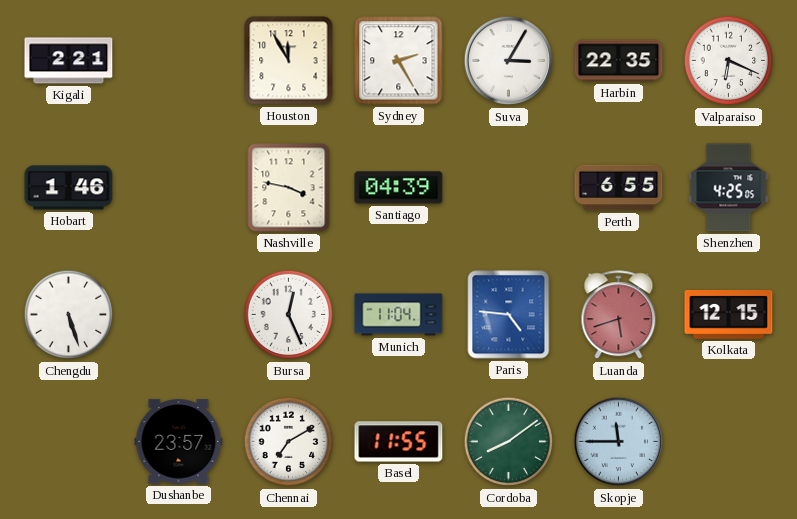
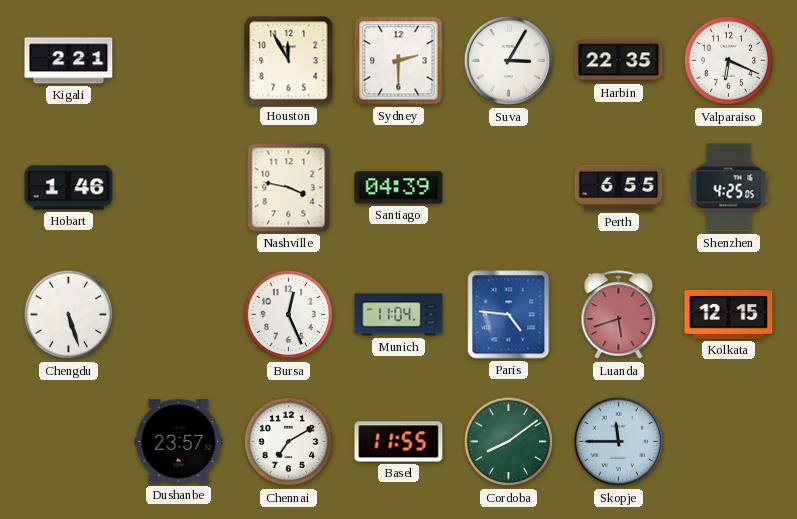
Sydney: 2:25 -> 2:30 (399, 61)
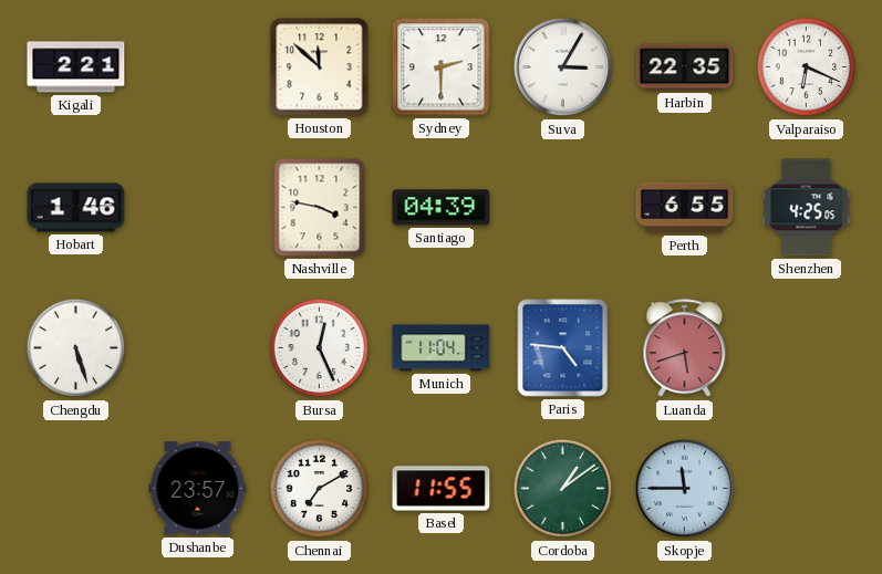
Houston: 11:55 -> 11:52 (320, 67)
Kolkata: 12:15 -> none (729, 315)
Cordoba: 8:09 -> 1:09 (563, 489)
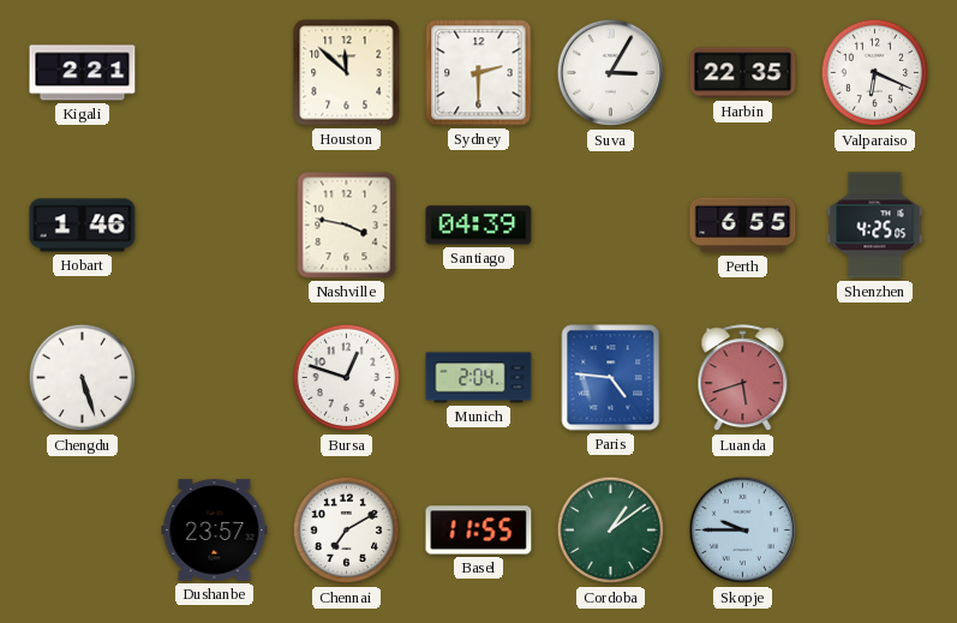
Bursa: 12:26 -> 12:48 (347, 378)
Munich: 11:04 -> 2:04 (479, 378)
Skopje: 11:45 -> 9:45 (743, 531)
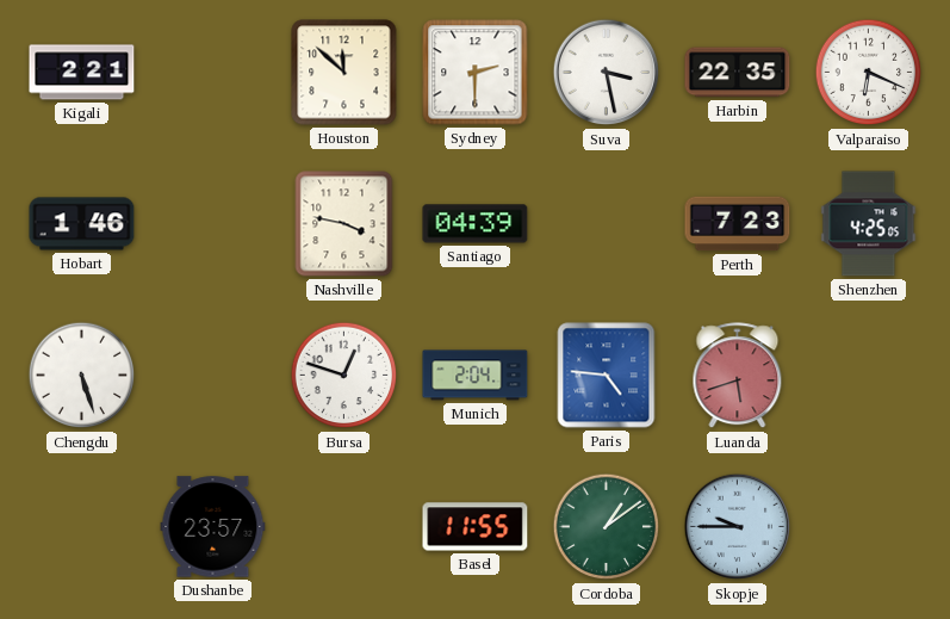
Suva: 3:05 -> 3:28 (607, 73)
Perth: 6:55 -> 7:23 (738, 224)
Chennai: 7:10 -> none (347, 531)
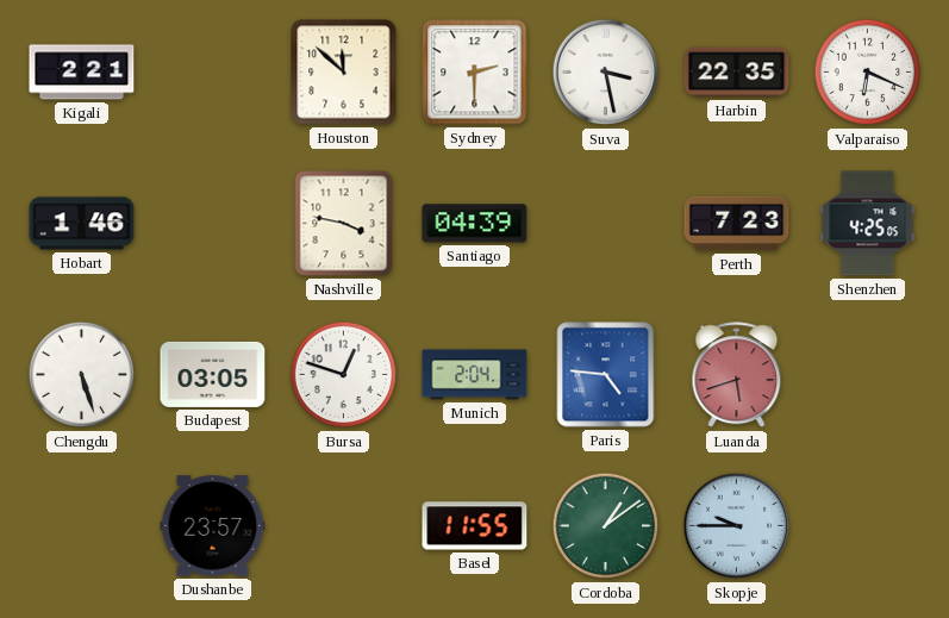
Budapest: none -> 03:05 (213, 374)
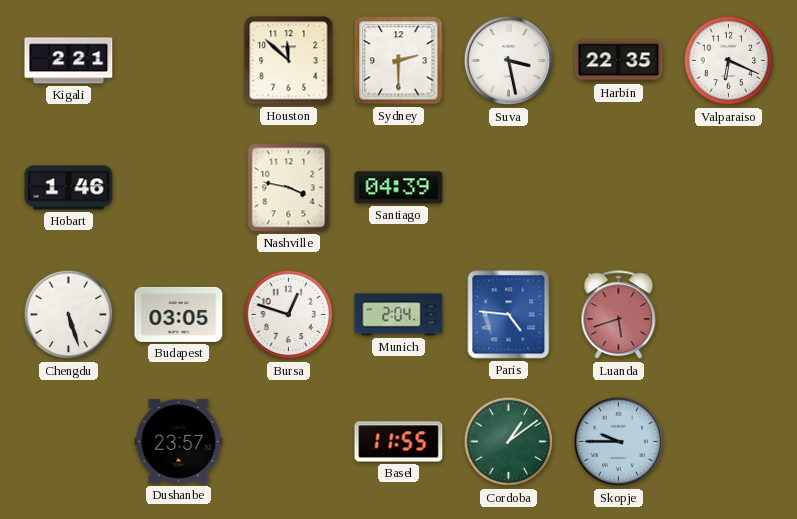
Perth: 7:23 -> none (737, 224)
Shenzhen: 4:25 -> none (868, 224)
